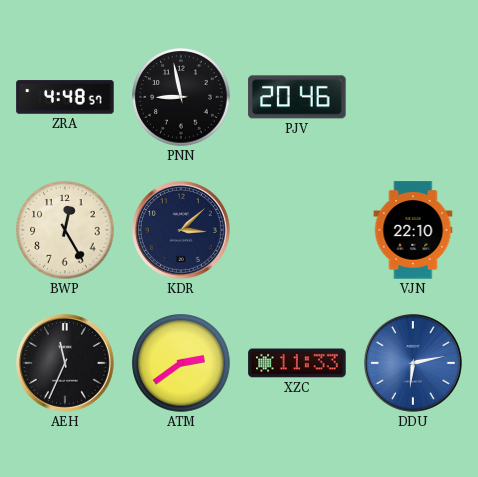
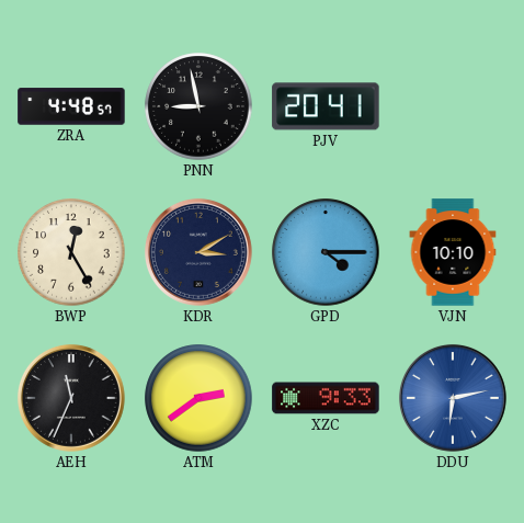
PJV: 20:46 -> 20:41 (326, 106)
KDR: 3:08 -> 3:10 (198, 252)
GPD: none -> 4:15 (326, 252)
VJN: 22:10 -> 10:10 (453, 252)
XZC: 11:33 -> 9:33 (326, 398)
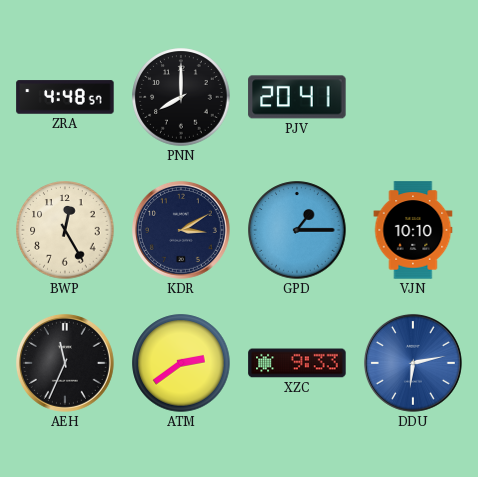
PNN: 8:58 -> 8:00 (181, 97)
GPD: 4:15 -> 1:15 (297, 230)
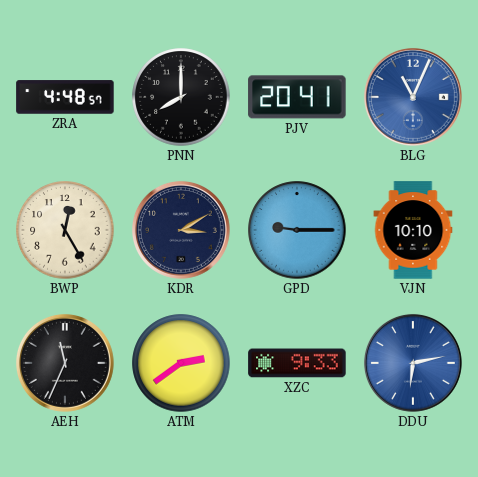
BLG: none -> 11:04 (413, 97)
GPD: 1:15 -> 9:15 (297, 230)
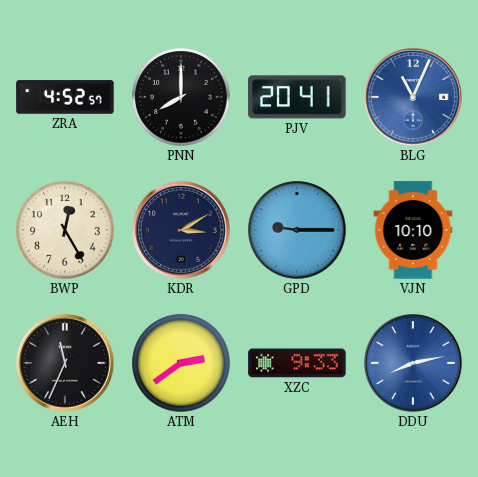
ZRA: 4:48 -> 4:52 (65, 97)
DDU: 6:13 -> 8:13 (413, 363)
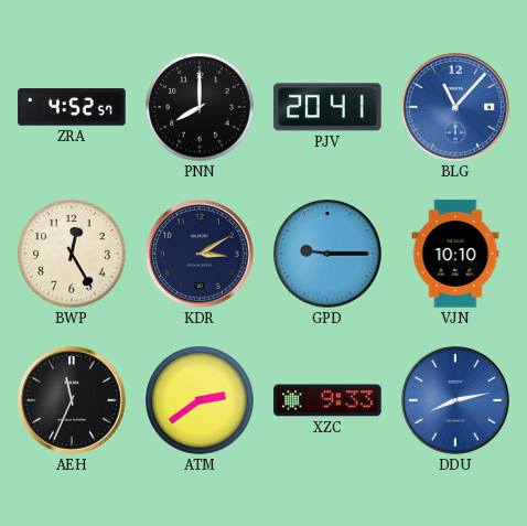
BLG: 11:04 -> 11:07 (455, 107)
